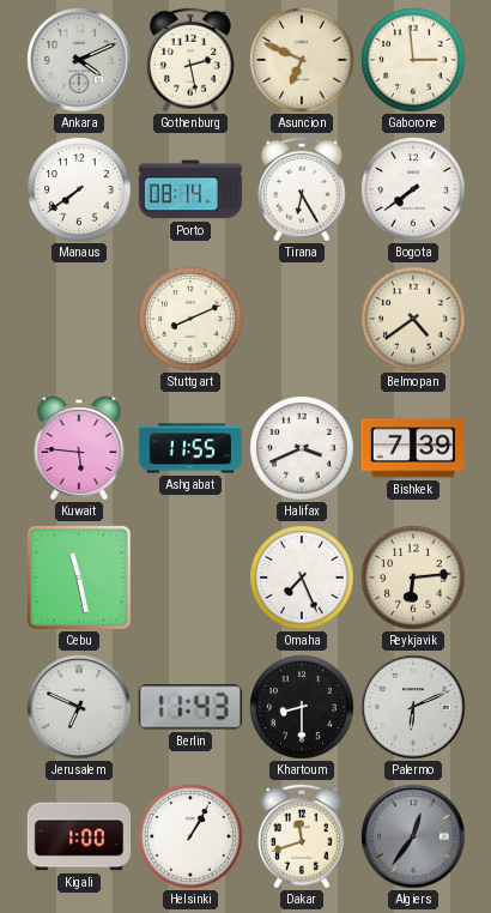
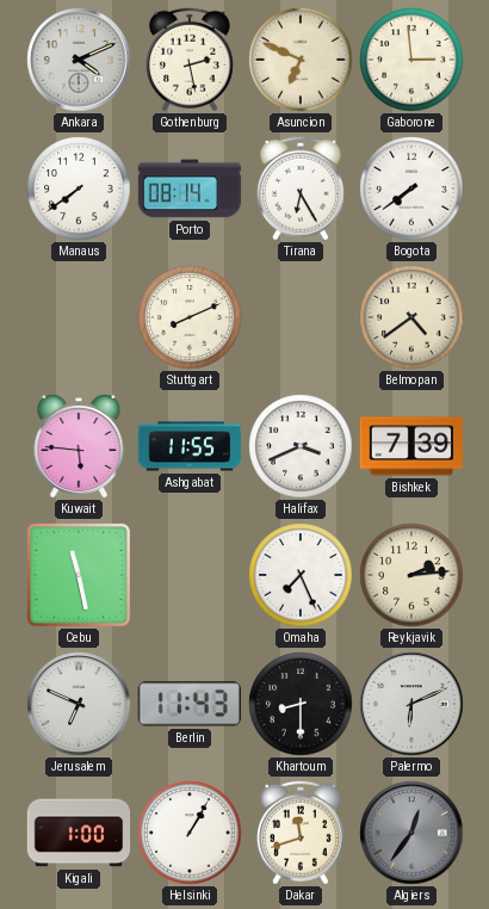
Reykjavik: 6:14 -> 2:14 (411, 575)
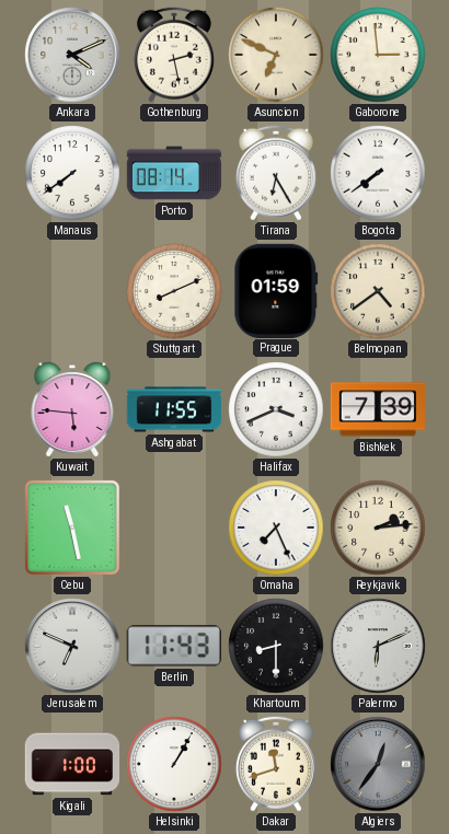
Prague: none -> 01:59 (276, 290)
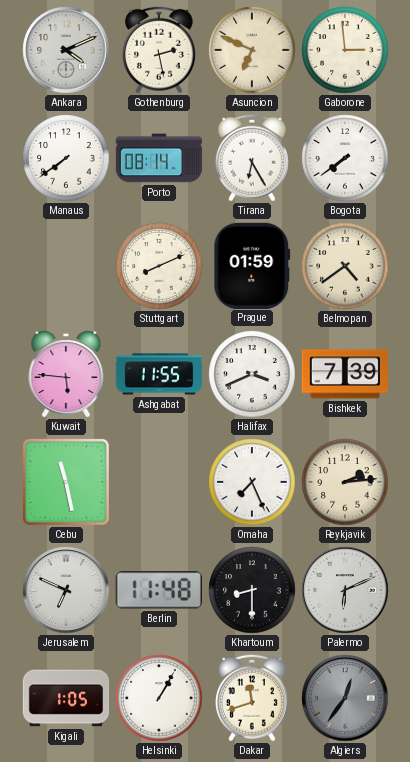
Berlin: 11:43 -> 11:48 (159, 590)
Kigali: 1:00 -> 1:05 (66, 698)
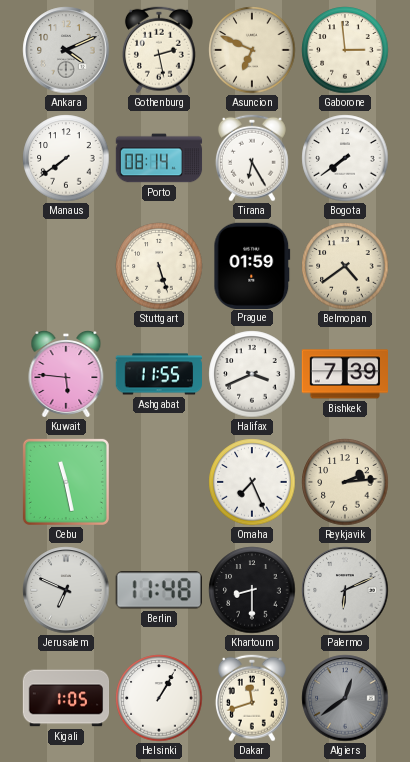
Stuttgart: 8:11 -> 5:27 (159, 266)
Algiers: 12:36 -> 12:39 (345, 698)
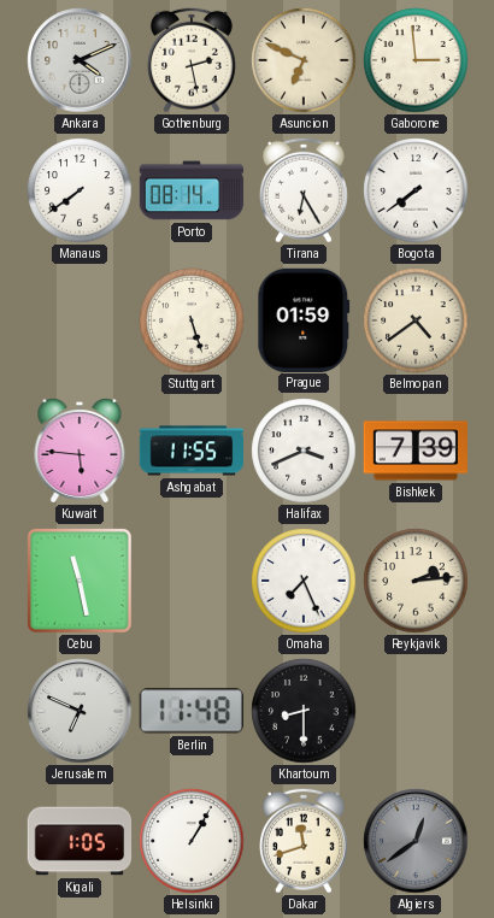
Palermo: 6:11 -> none (345, 590)
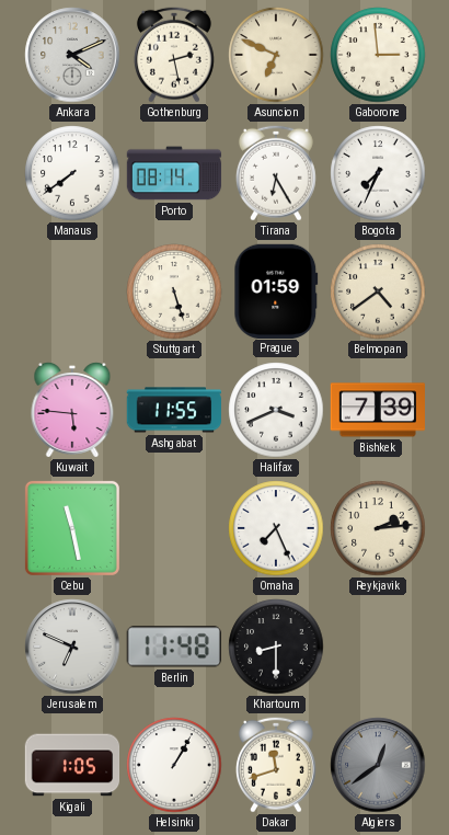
Bogota: 7:39 -> 7:34 (378, 173)
